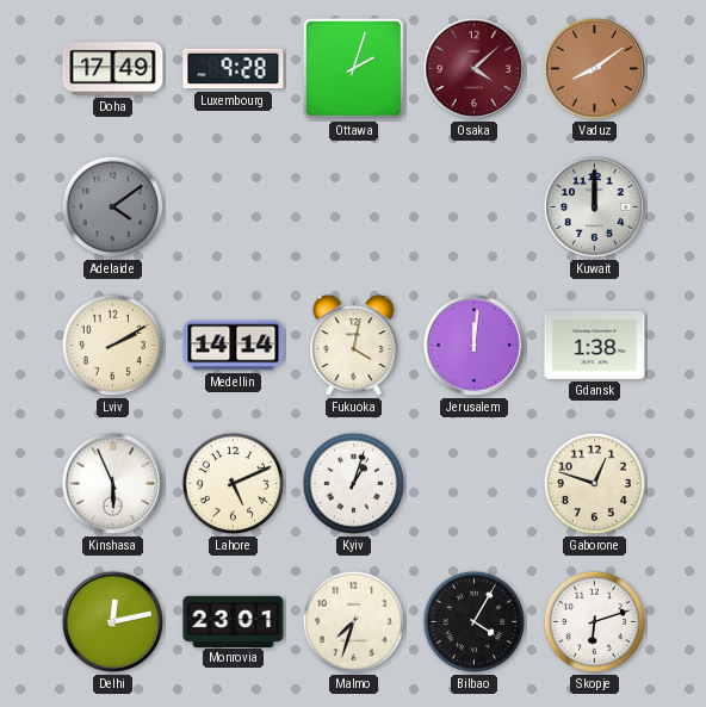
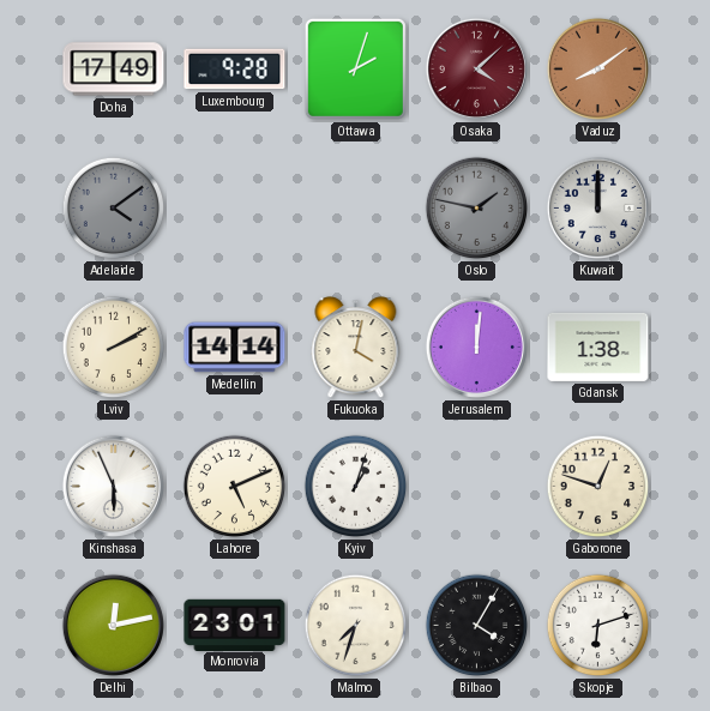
Oslo: none -> 1:47 (477, 209)
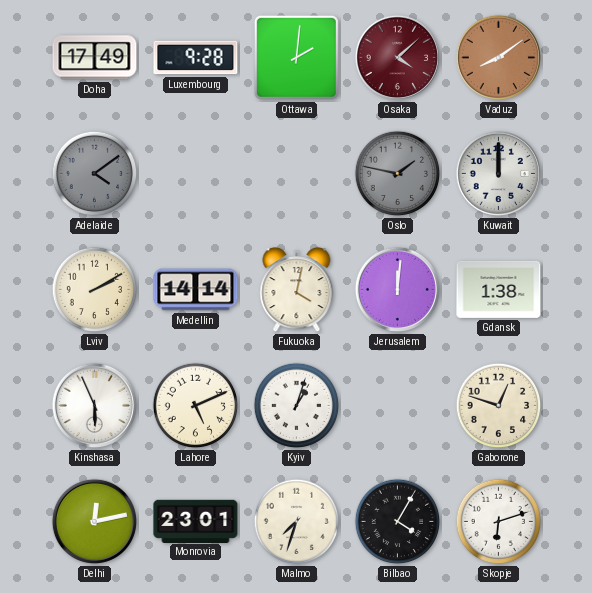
Ottawa: 2:03 -> 2:01 (296, 57)
